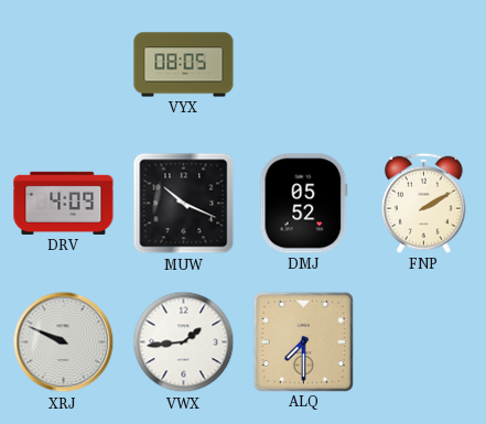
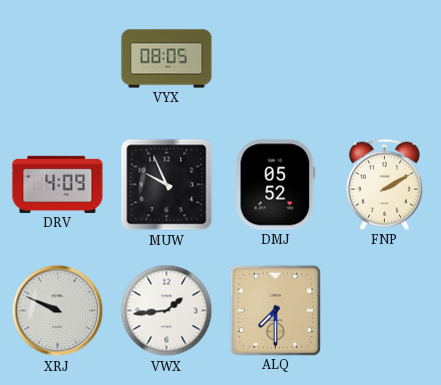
MUW: 10:19 -> 9:56 (167, 185)
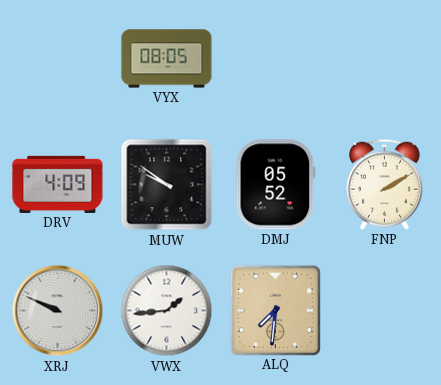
MUW: 9:56 -> 9:51 (167, 185)
ALQ: 7:30 -> 7:31 (275, 310)
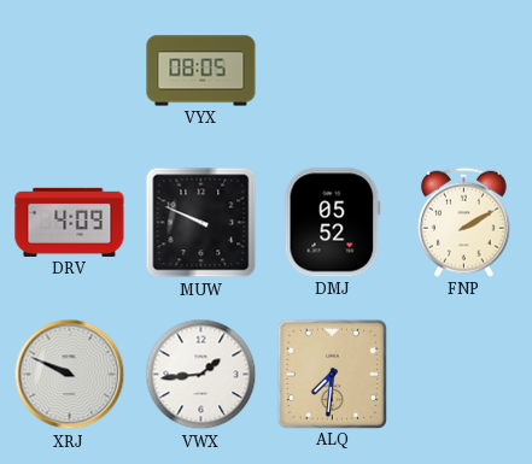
MUW: 9:51 -> 9:49 (201, 223)
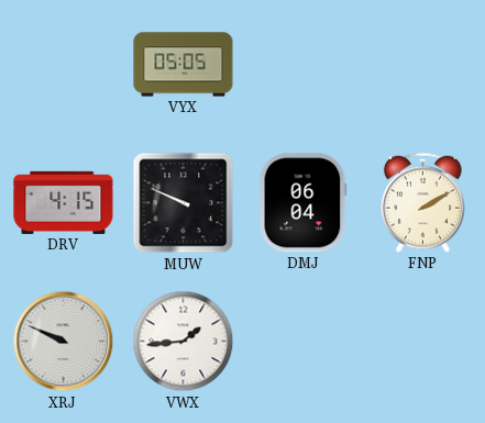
VYX: 08:05 -> 05:05 (184, 65)
DRV: 4:09 -> 4:15 (64, 202)
DMJ: 05:52 -> 06:04 (304, 203)
ALQ: 7:31 -> none (332, 374)
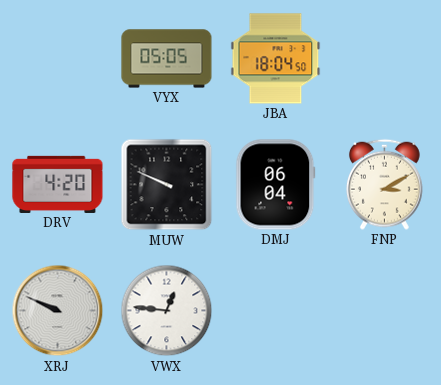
JBA: none -> 18:04 (276, 59)
DRV: 4:15 -> 4:20 (58, 184)
FNP: 2:10 -> 3:10 (384, 184)
VWX: 1:44 -> 12:46 (167, 311)
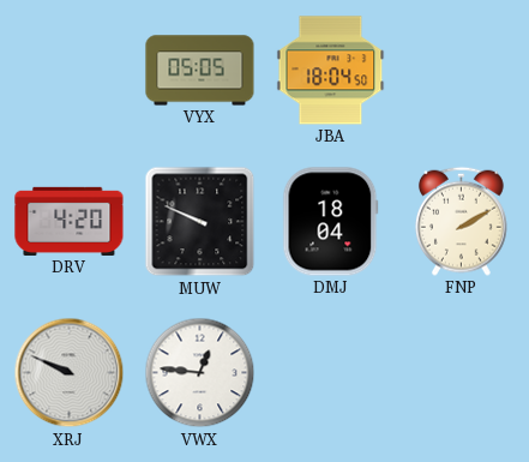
DMJ: 06:04 -> 18:04 (331, 222)
FNP: 3:10 -> 2:10 (461, 221)
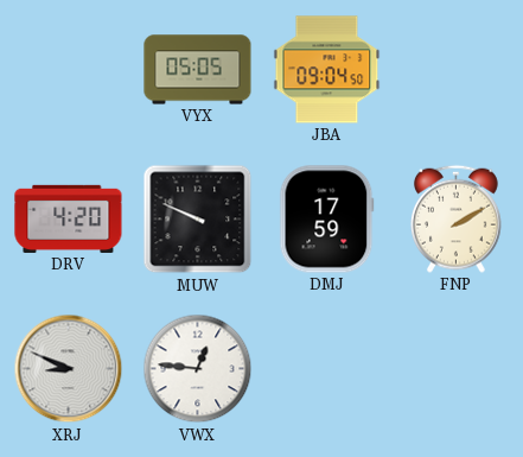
JBA: 18:04 -> 09:04 (327, 70)
DMJ: 18:04 -> 17:59 (327, 220)
XRJ: 9:49 -> 8:49 (69, 369)
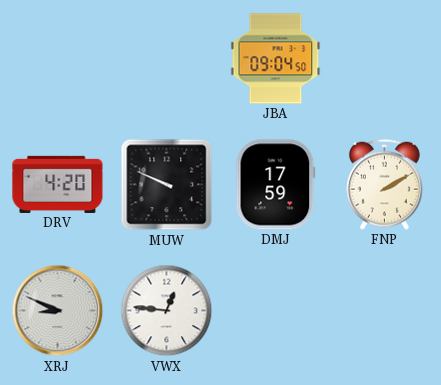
VYX: 05:05 -> none (198, 70)
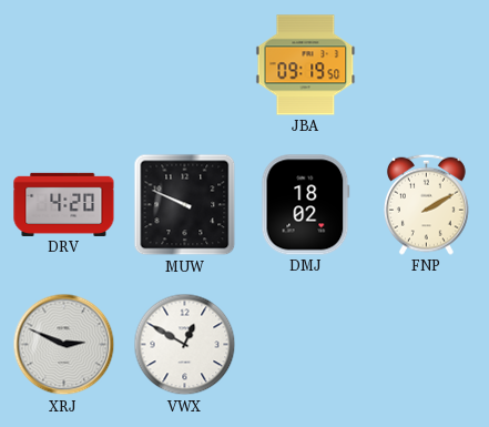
JBA: 09:04 -> 09:19 (306, 65)
DMJ: 17:59 -> 18:02 (306, 205)
XRJ: 8:49 -> 2:49 (64, 345)
VWX: 12:46 -> 12:50 (185, 345)
